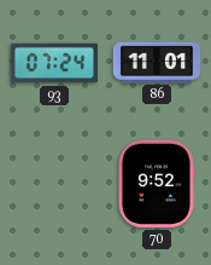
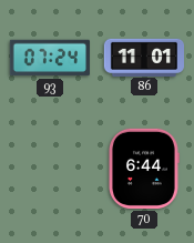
70: 9:52 -> 6:44 (144, 169)
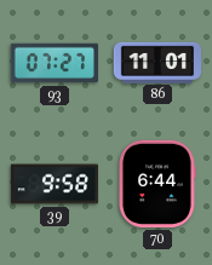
93: 07:24 -> 07:27 (55, 63)
39: none -> 9:58 (55, 184)
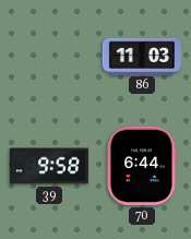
93: 07:27 -> none (55, 63)
86: 11:01 -> 11:03 (141, 56)
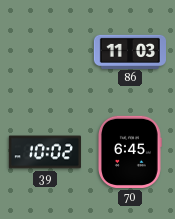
39: 9:58 -> 10:02 (45, 152)
70: 6:44 -> 6:45 (130, 152)
